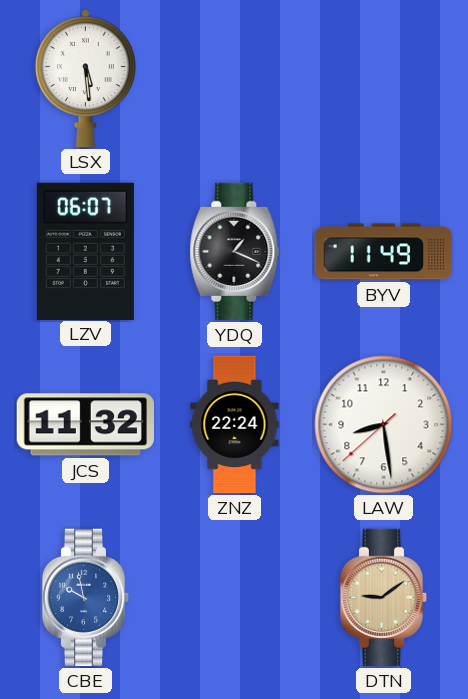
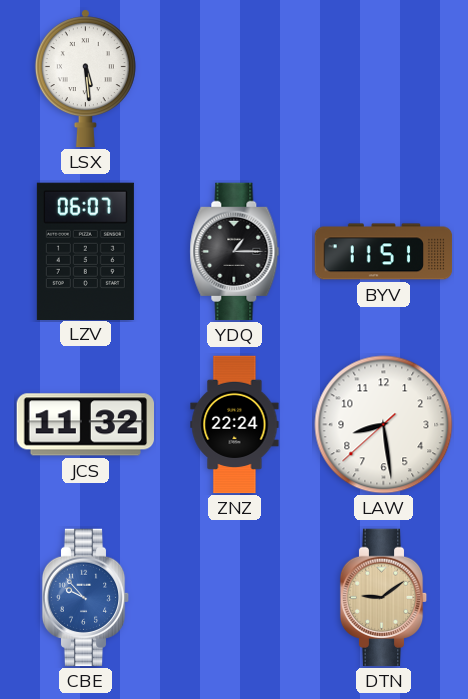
YDQ: 1:19 -> 1:15 (235, 252)
BYV: 11:49 -> 11:51 (384, 252)
CBE: 9:58 -> 9:53 (86, 598)
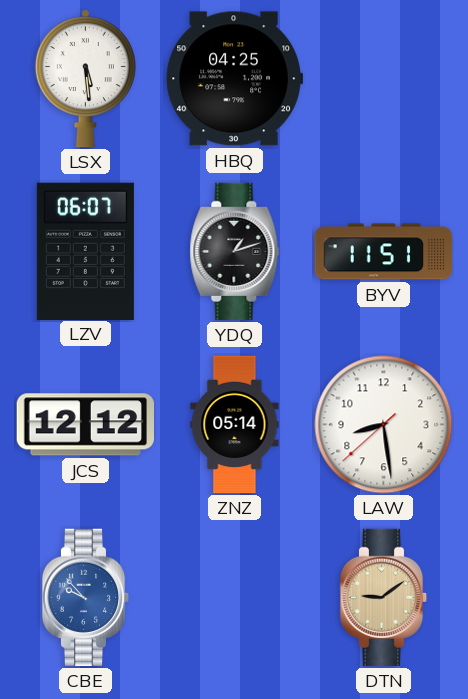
HBQ: none -> 04:25 (234, 79)
YDQ: 1:15 -> 1:12 (235, 252)
JCS: 11:32 -> 12:12 (85, 425)
ZNZ: 22:24 -> 05:14 (235, 425)
